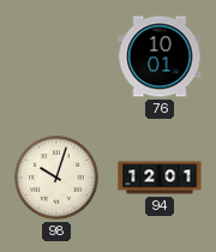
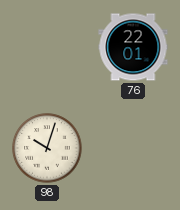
76: 10:01 -> 22:01 (133, 47)
94: 12:01 -> none (160, 178)
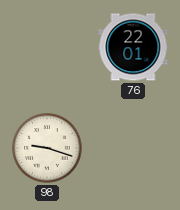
98: 10:03 -> 9:18 (47, 148)
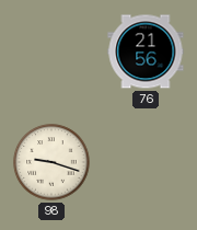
76: 22:01 -> 21:56 (146, 51)
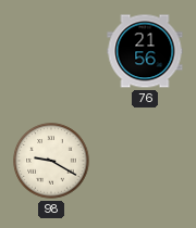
98: 9:18 -> 9:20 (51, 161)
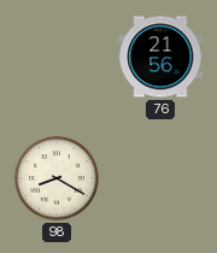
98: 9:20 -> 8:20 (57, 178)
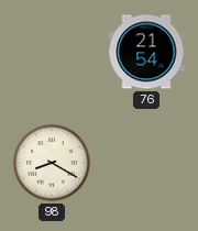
76: 21:56 -> 21:54 (146, 52)
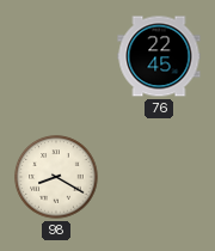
76: 21:54 -> 22:45 (159, 56)
